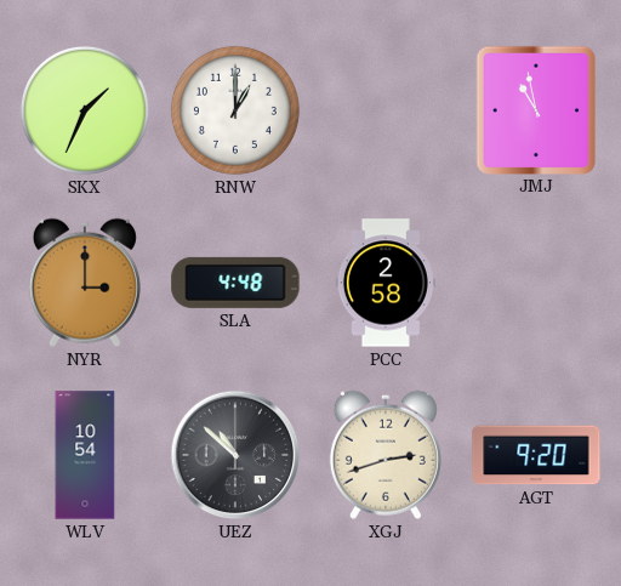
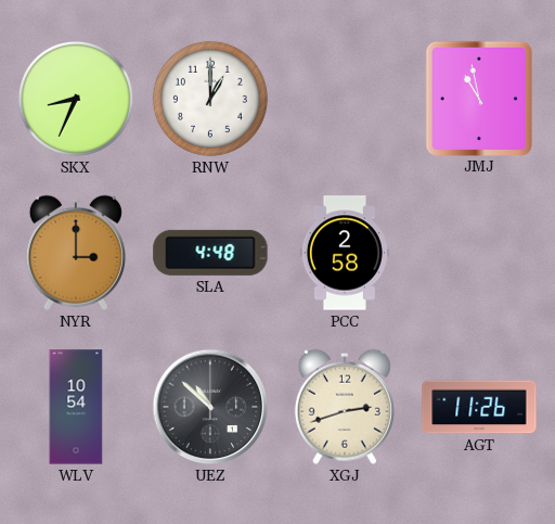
SKX: 1:34 -> 8:34 (76, 99)
AGT: 9:20 -> 11:26 (479, 407)
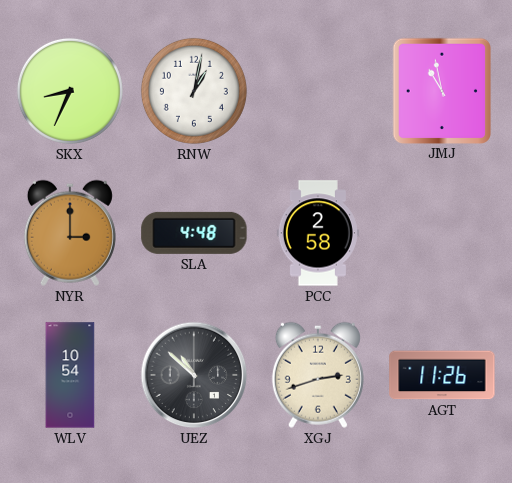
RNW: 1:00 -> 1:02 (194, 91)
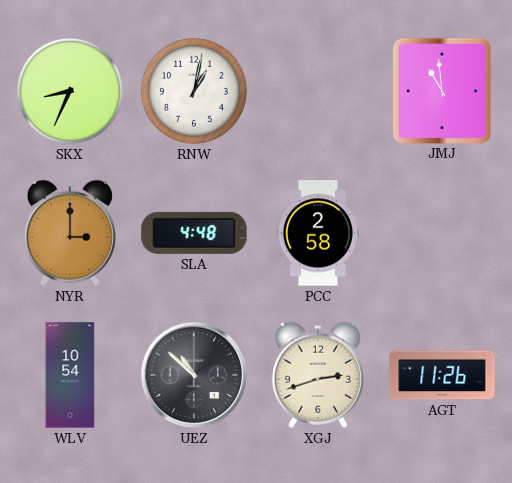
JMJ: 10:58 -> 10:59 (441, 90)
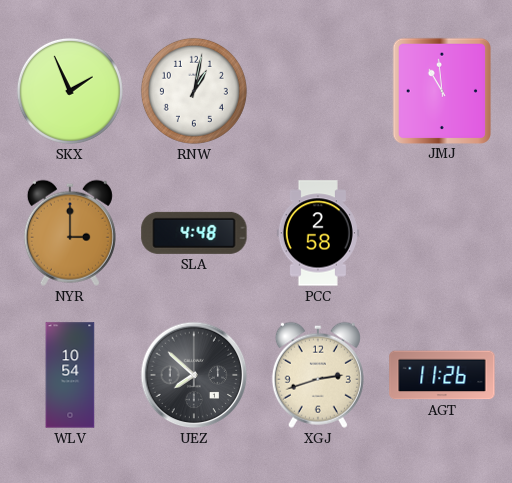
SKX: 8:34 -> 1:56 (70, 91)
UEZ: 10:52 -> 7:52 (194, 375)
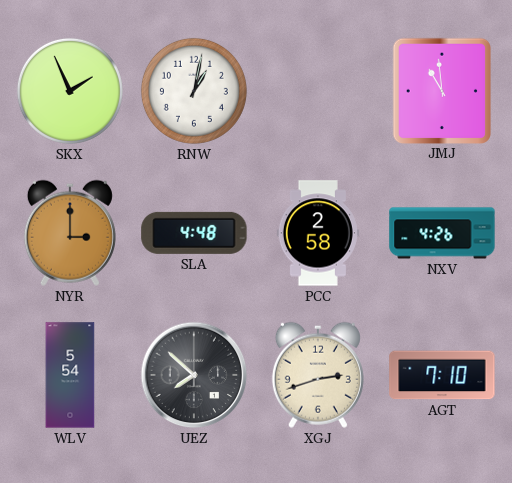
NXV: none -> 4:26 (442, 233)
WLV: 10:54 -> 5:54 (70, 375)
AGT: 11:26 -> 7:10 (442, 375)
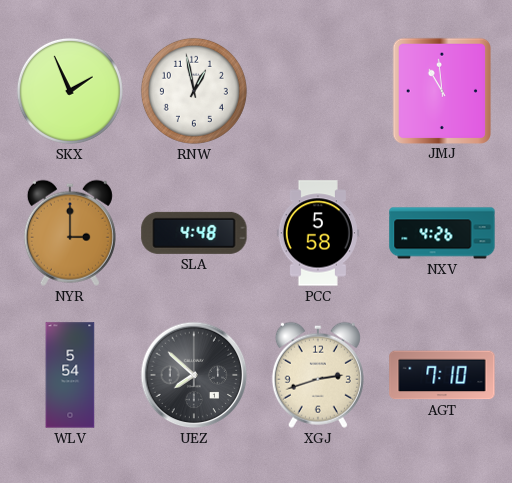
RNW: 1:02 -> 12:58 (194, 91)
PCC: 2:58 -> 5:58 (318, 233)
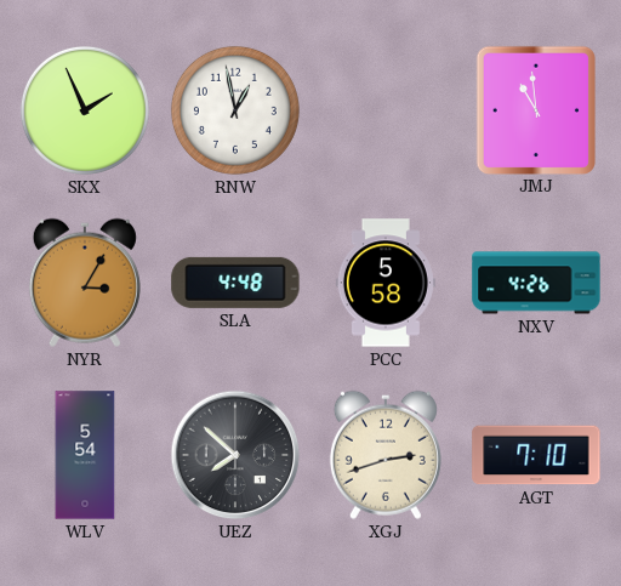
NYR: 3:00 -> 3:05 (85, 283)
